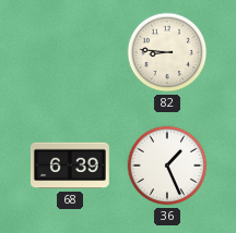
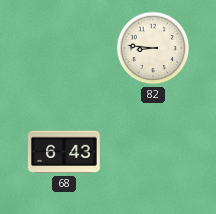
68: 6:39 -> 6:43 (64, 152)
36: 1:26 -> none (167, 165)
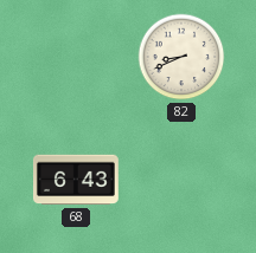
82: 8:46 -> 8:41 (181, 57)
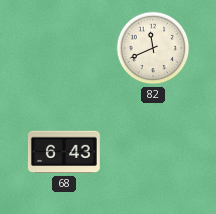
82: 8:41 -> 11:41 (153, 48)
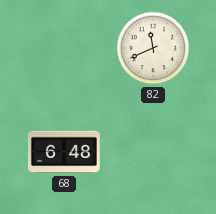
68: 6:43 -> 6:48 (64, 152)
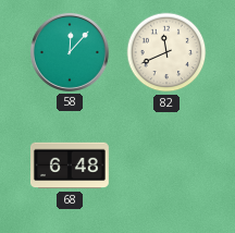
58: none -> 12:07 (70, 52)
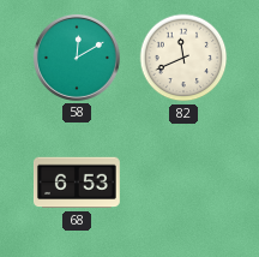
58: 12:07 -> 12:10 (77, 58)
68: 6:48 -> 6:53 (77, 183)
